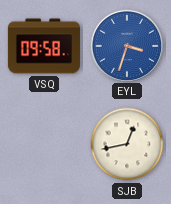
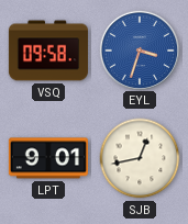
LPT: none -> 9:01 (48, 158)
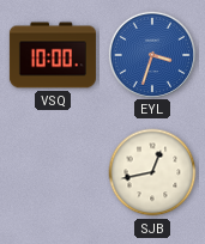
VSQ: 09:58 -> 10:00 (53, 55)
LPT: 9:01 -> none (48, 158)
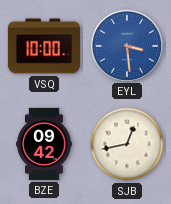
EYL: 3:33 -> 3:29 (126, 45)
BZE: none -> 09:42 (44, 144)
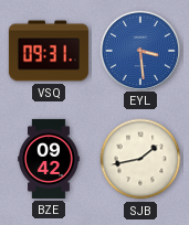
VSQ: 10:00 -> 09:31 (49, 51)
SJB: 12:43 -> 1:43 (140, 159)
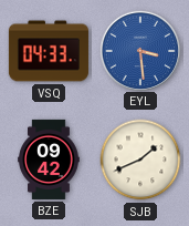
VSQ: 09:31 -> 04:33 (49, 51)
SJB: 1:43 -> 1:41 (140, 160)
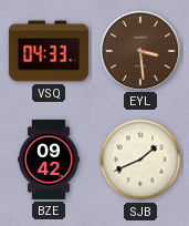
EYL dial: blue -> brown (139, 50)
